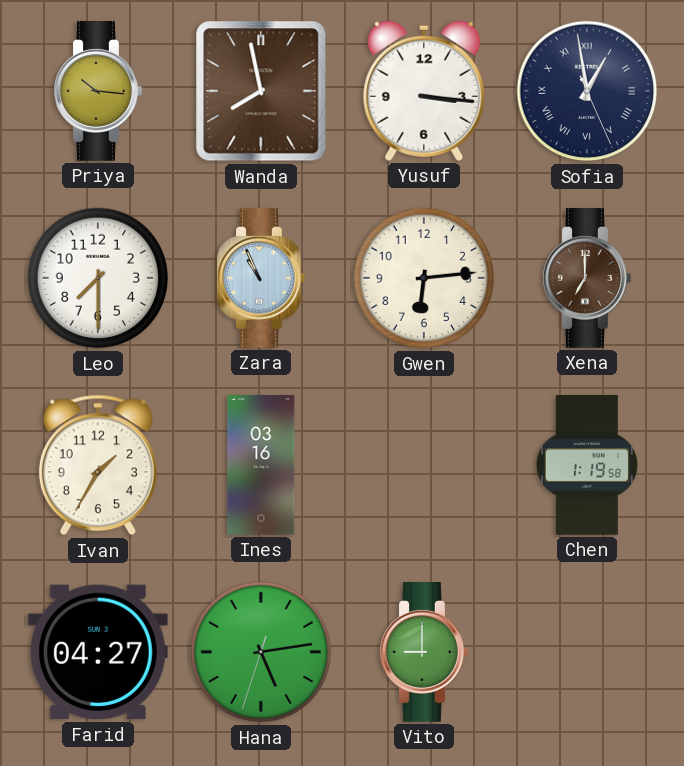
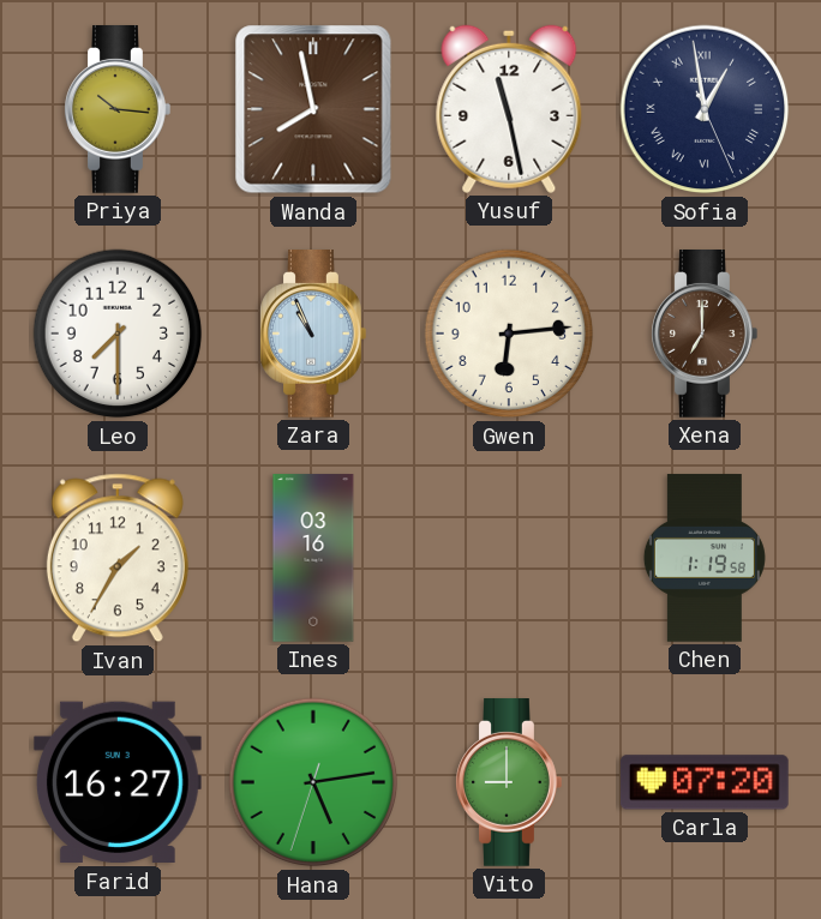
Yusuf: 3:16 -> 11:28 (509, 109)
Farid: 04:27 -> 16:27 (118, 782)
Carla: none -> 07:20 (705, 782)
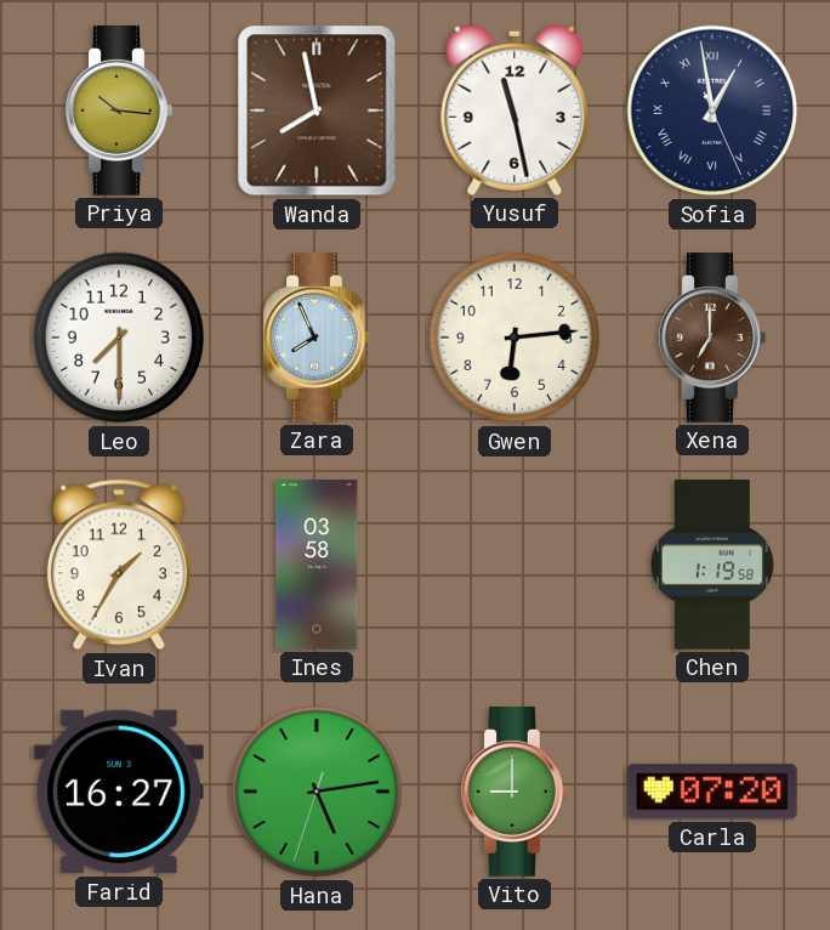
Zara: 10:56 -> 7:56 (317, 339)
Ines: 03:16 -> 03:58 (317, 565)
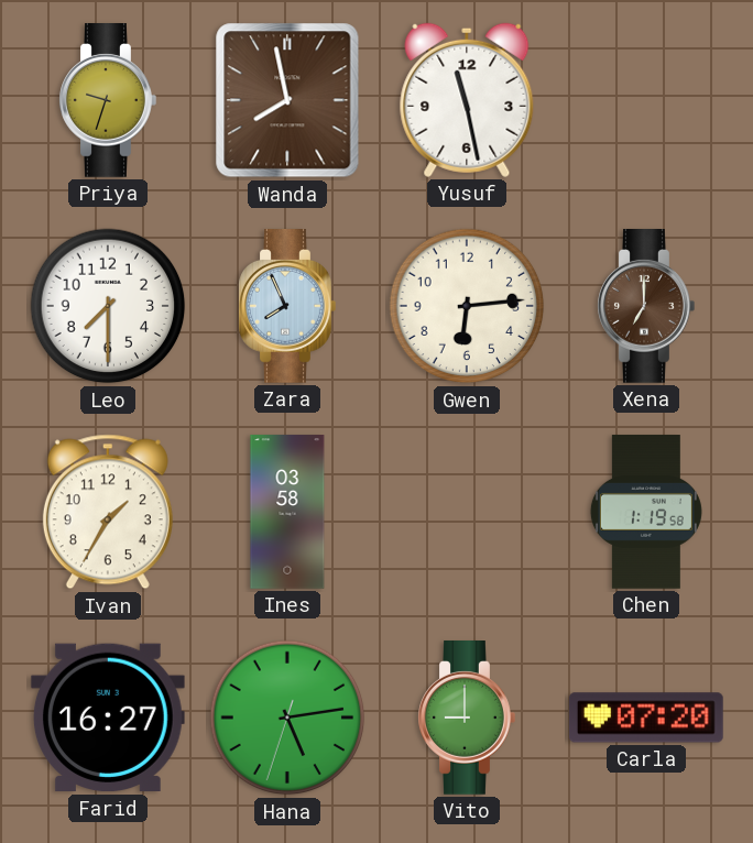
Priya: 10:16 -> 9:33 (108, 101)
Sofia: 12:58 -> none (712, 110)
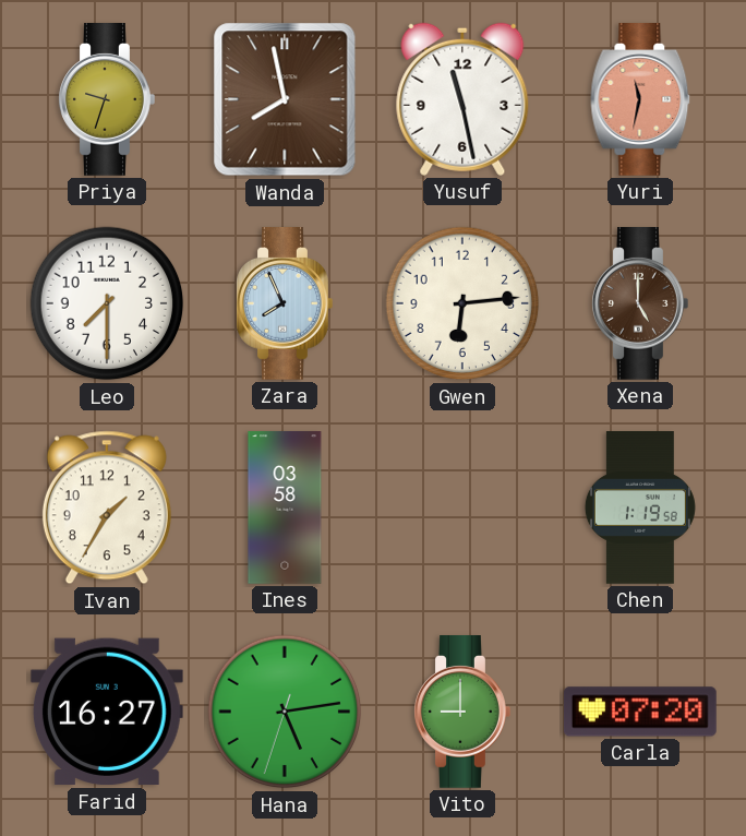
Yuri: none -> 11:32 (640, 100)
Xena: 7:00 -> 5:00 (640, 304)
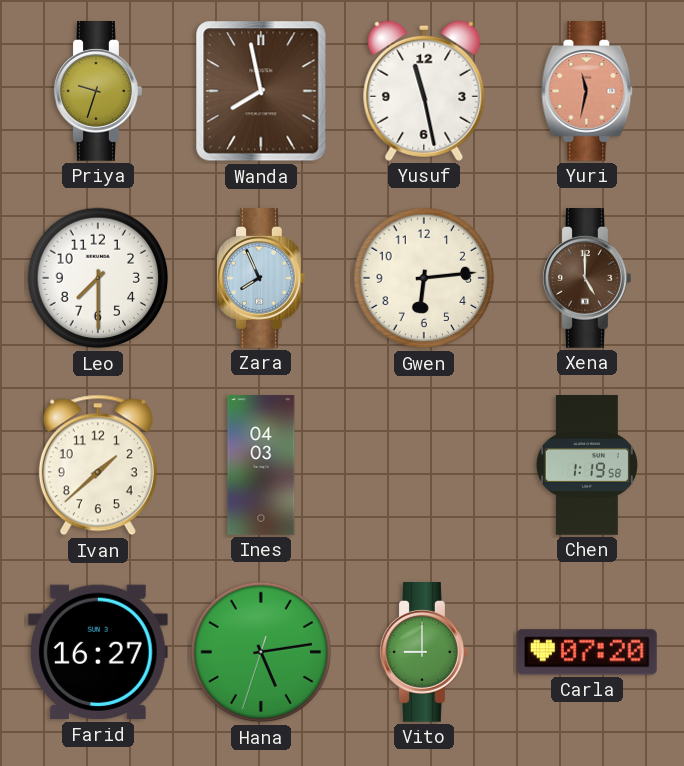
Ivan: 1:35 -> 1:38 (98, 465)
Ines: 03:58 -> 04:03 (261, 465)
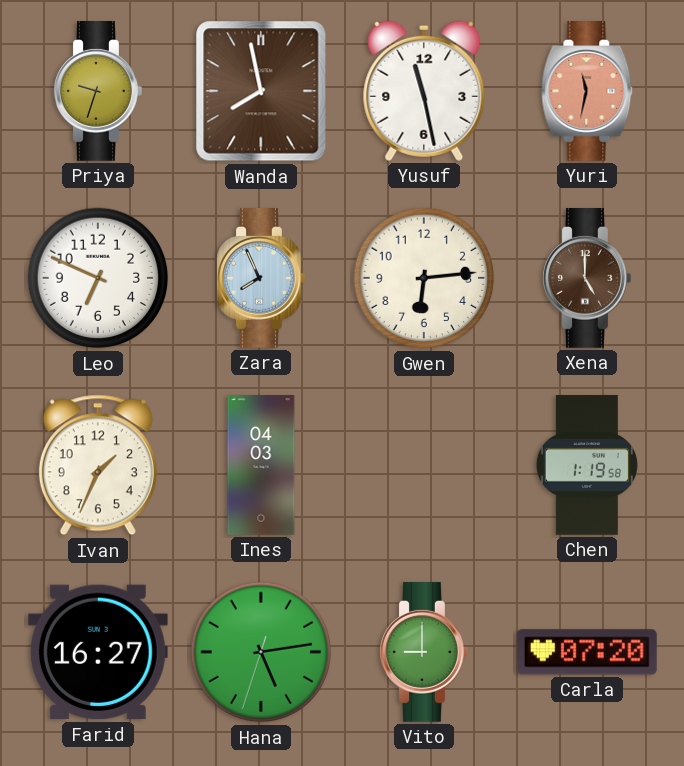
Leo: 7:30 -> 6:49 (98, 278)
Ivan: 1:38 -> 1:34 (98, 465)
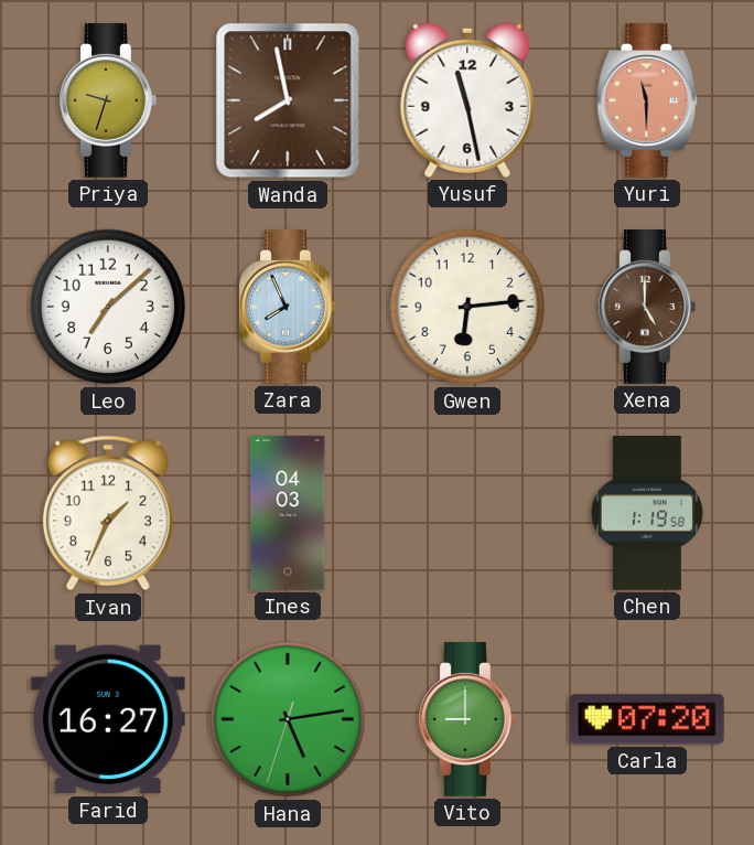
Yuri: 11:32 -> 11:30 (647, 101)
Leo: 6:49 -> 7:08 (108, 307)
